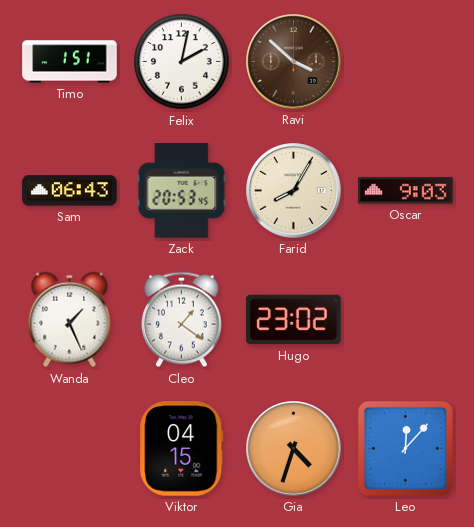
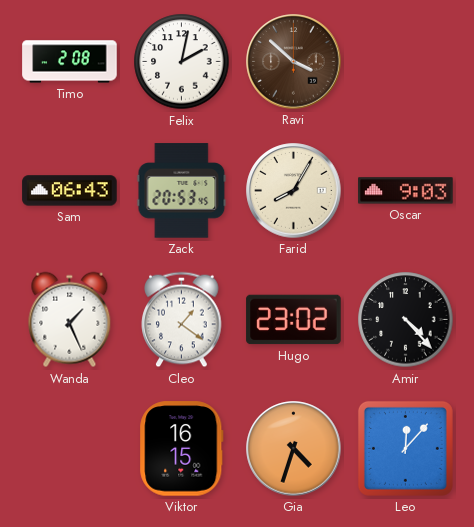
Timo: 1:51 -> 2:08 (70, 62)
Amir: none -> 4:23 (406, 320)
Viktor: 04:15 -> 16:15 (182, 449)
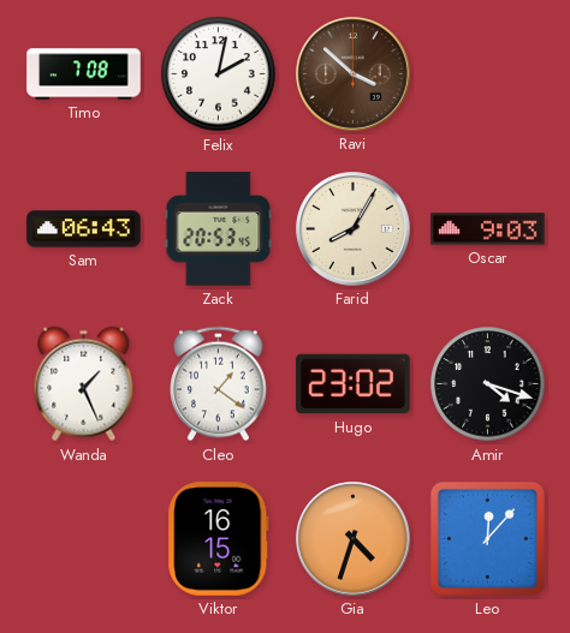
Timo: 2:08 -> 7:08 (84, 74)
Amir: 4:23 -> 4:18 (488, 384)
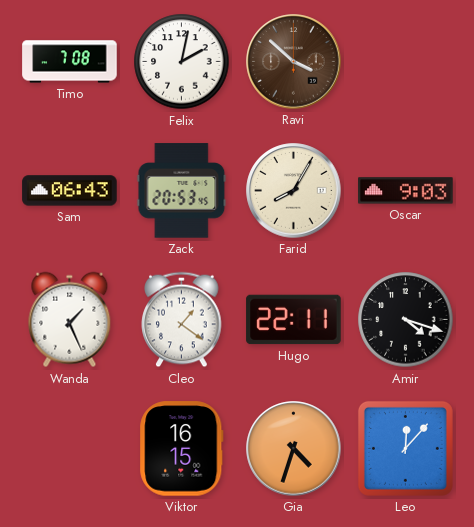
Hugo: 23:02 -> 22:11 (294, 320)
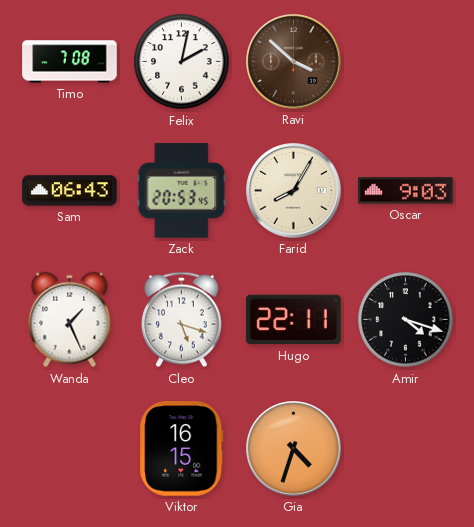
Cleo: 1:21 -> 5:18 (182, 320)
Leo: 12:07 -> none (405, 448)
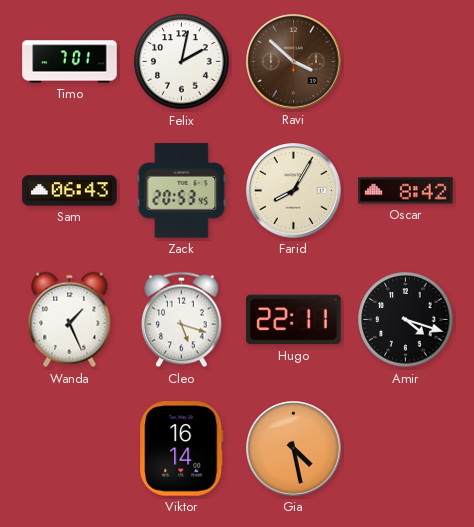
Timo: 7:08 -> 7:01 (70, 62)
Oscar: 9:03 -> 8:42 (406, 191)
Viktor: 16:15 -> 16:14 (182, 449)
Gia: 4:33 -> 4:28 (294, 449)
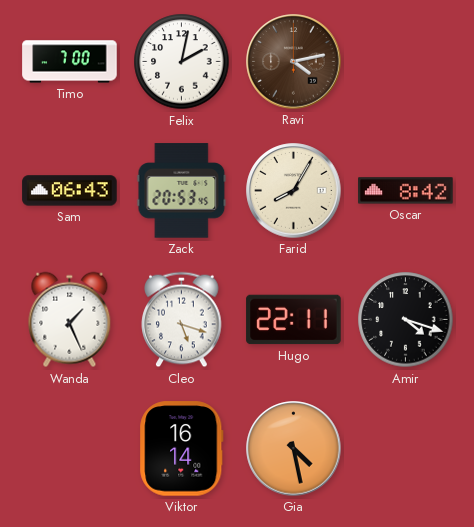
Timo: 7:01 -> 7:00 (70, 62)
Ravi: 3:52 -> 4:13 (294, 62)
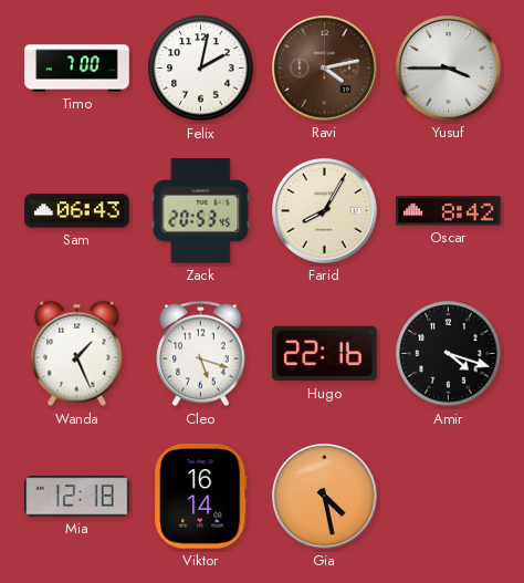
Yusuf: none -> 3:45 (449, 69)
Hugo: 22:11 -> 22:16 (325, 354)
Mia: none -> 12:18 (77, 497)
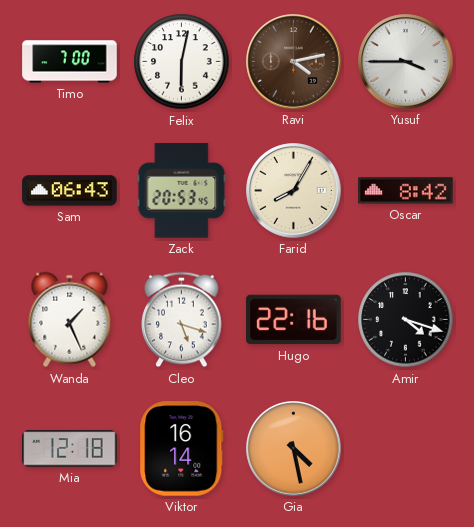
Felix: 2:02 -> 6:02 (182, 62)
